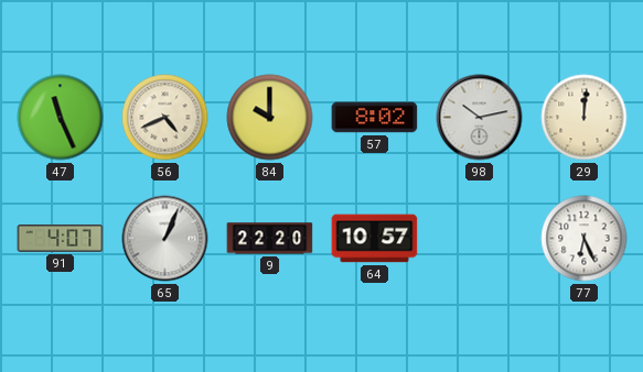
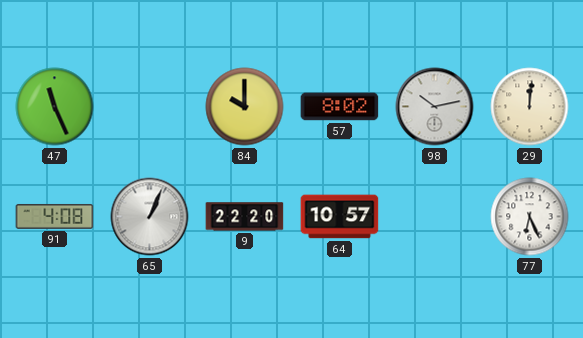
56: 4:41 -> none (165, 118)
91: 4:07 -> 4:08 (55, 216)
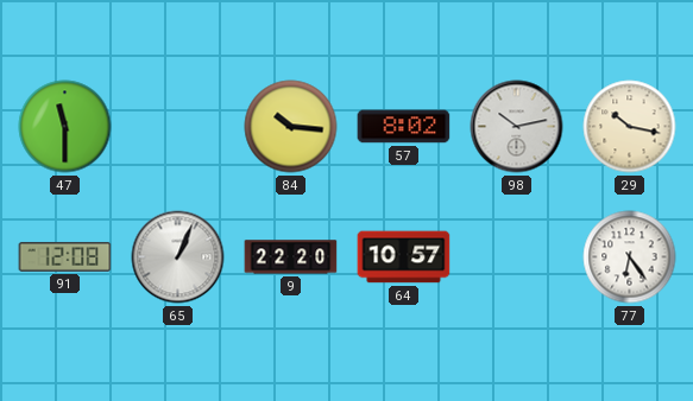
47: 11:26 -> 11:30 (65, 127)
84: 10:00 -> 10:16 (291, 127)
29: 12:01 -> 10:17 (630, 127)
91: 4:08 -> 12:08 (65, 256)
77: 6:26 -> 6:24 (630, 257)
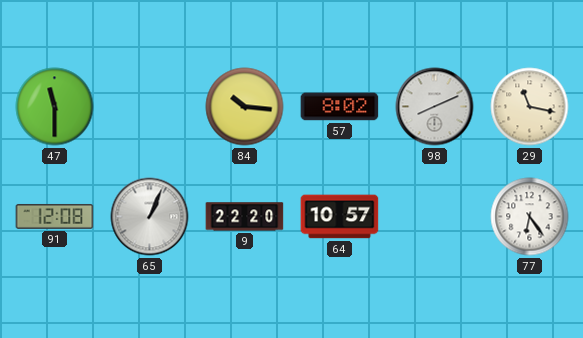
98: 10:13 -> 8:11 (435, 107)
29: 10:17 -> 11:17 (530, 107)
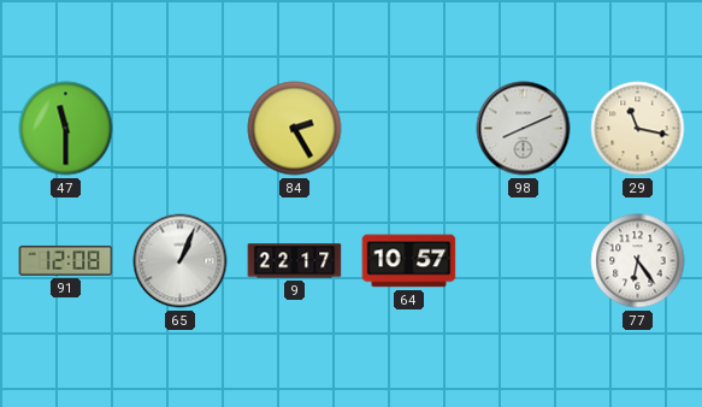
84: 10:16 -> 2:25 (295, 129)
57: 8:02 -> none (340, 107)
9: 22:20 -> 22:17 (295, 261)
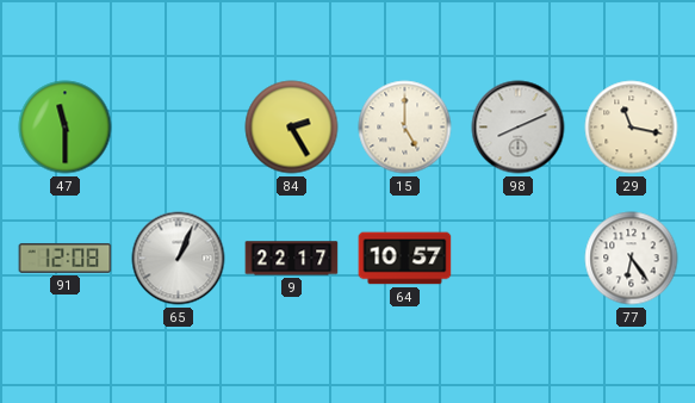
15: none -> 5:00 (405, 128)
